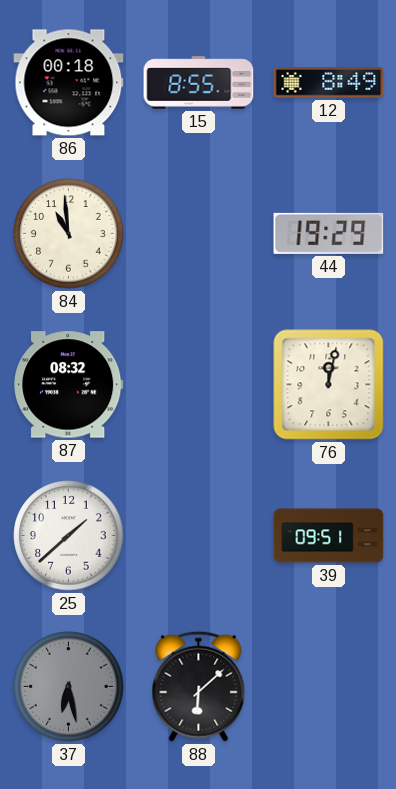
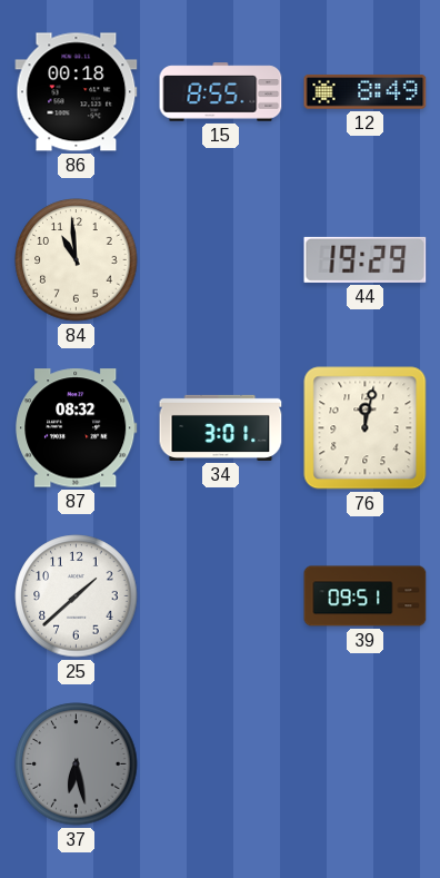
34: none -> 3:01 (221, 427)
88: 6:08 -> none (199, 686)
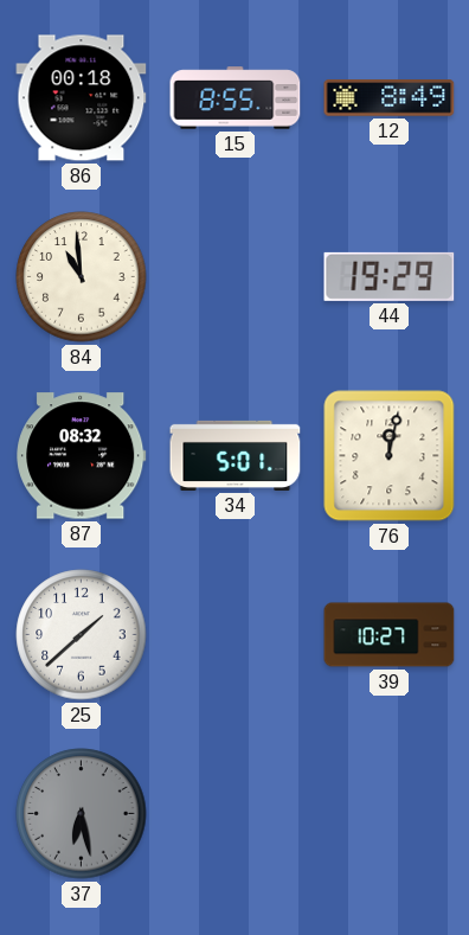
34: 3:01 -> 5:01 (236, 455)
39: 09:51 -> 10:27 (390, 635)
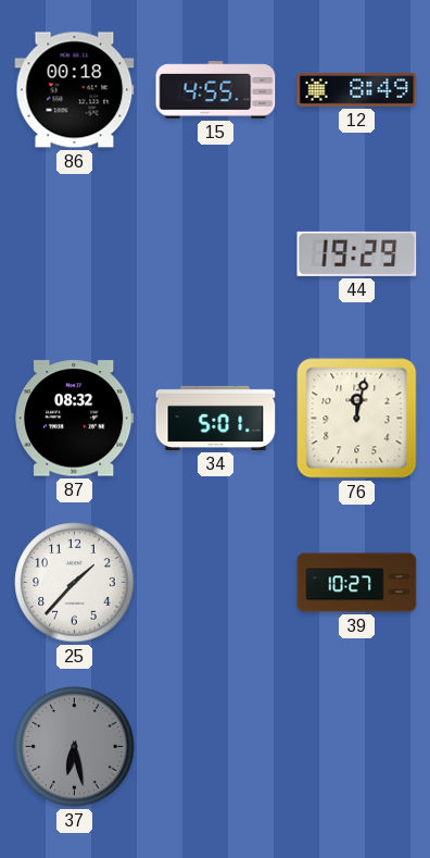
15: 8:55 -> 4:55 (216, 90)
84: 10:59 -> none (82, 277)
25: 1:38 -> 1:37 (75, 583)
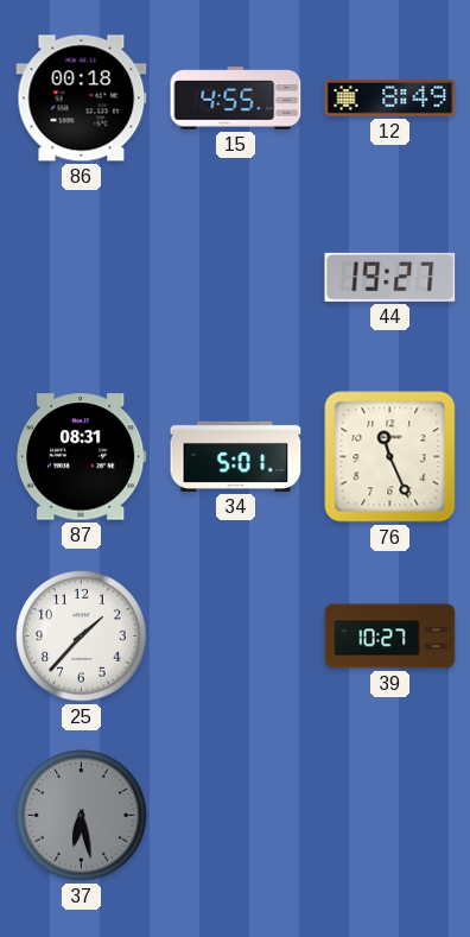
44: 19:29 -> 19:27 (390, 277)
87: 08:32 -> 08:31 (82, 457)
76: 12:02 -> 11:26 (390, 457)
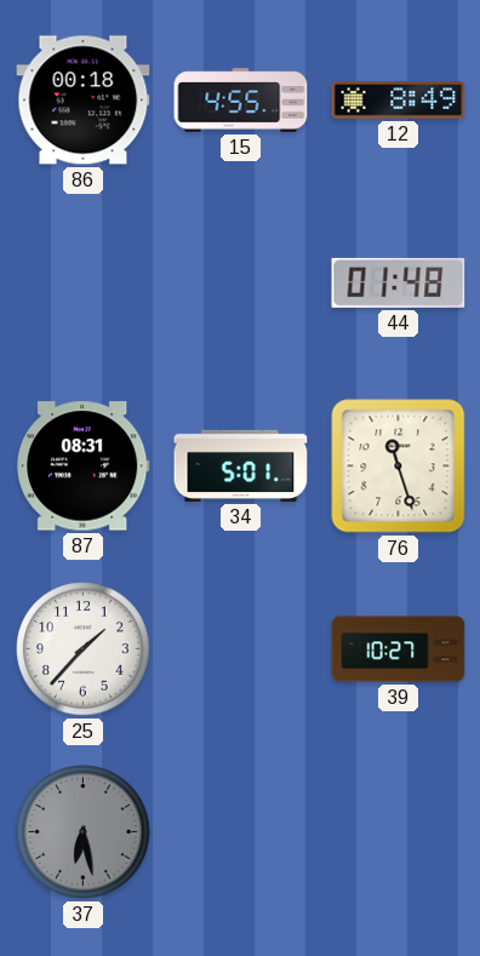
44: 19:27 -> 01:48 (399, 282)
76: 11:26 -> 11:27 (399, 466)
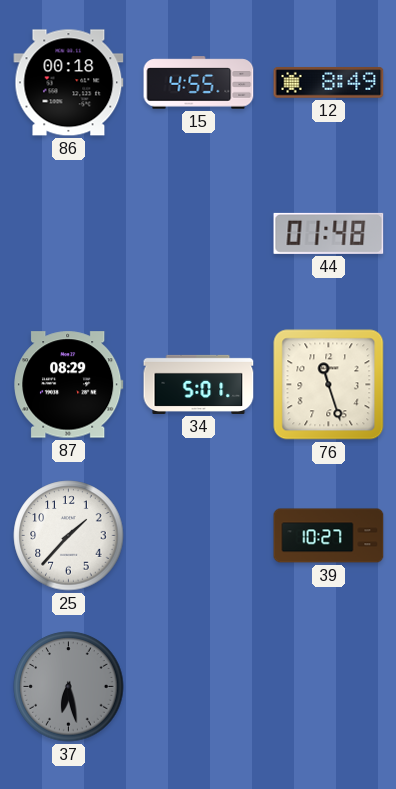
87: 08:31 -> 08:29 (69, 385)
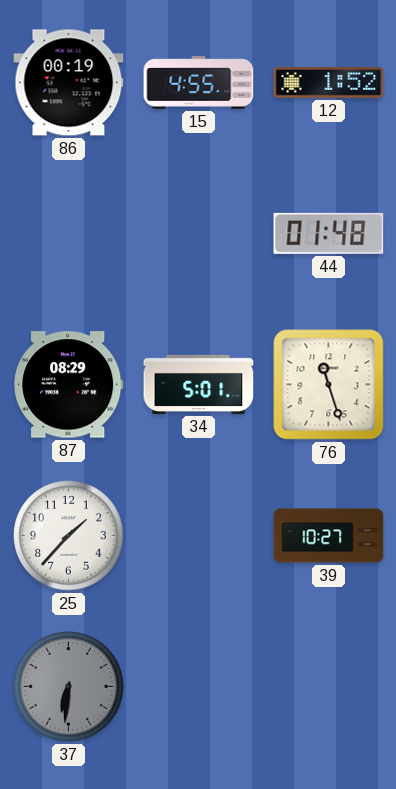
86: 00:18 -> 00:19 (69, 83)
12: 8:49 -> 1:52 (329, 83)
37: 6:28 -> 6:31 (69, 687)
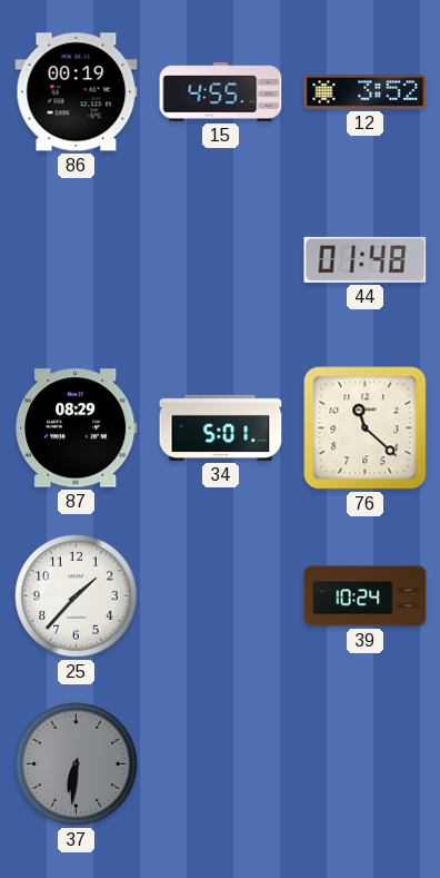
12: 1:52 -> 3:52 (366, 92)
76: 11:27 -> 11:22 (366, 428)
39: 10:27 -> 10:24 (366, 596)
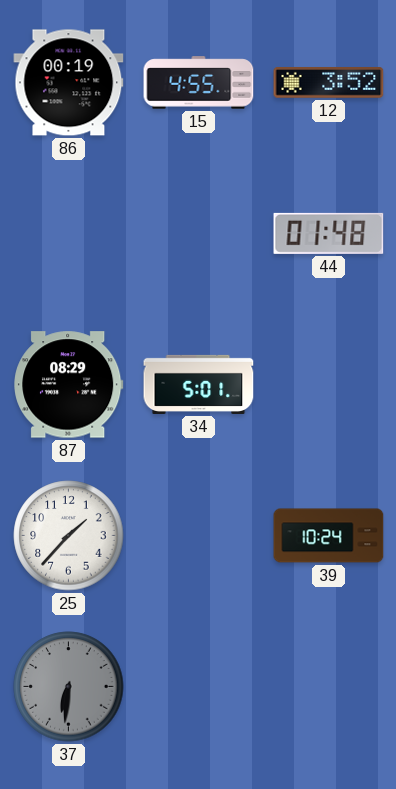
76: 11:22 -> none (366, 428)
